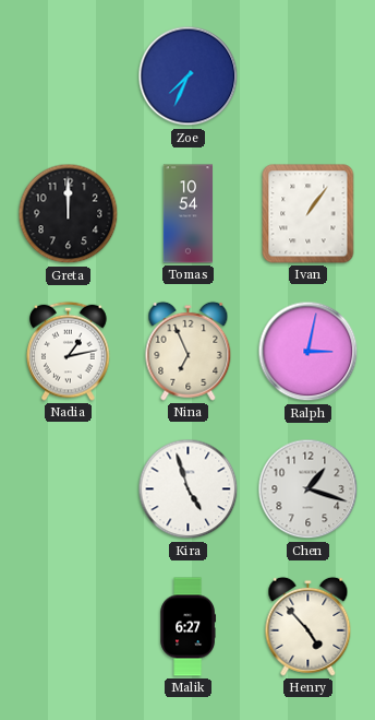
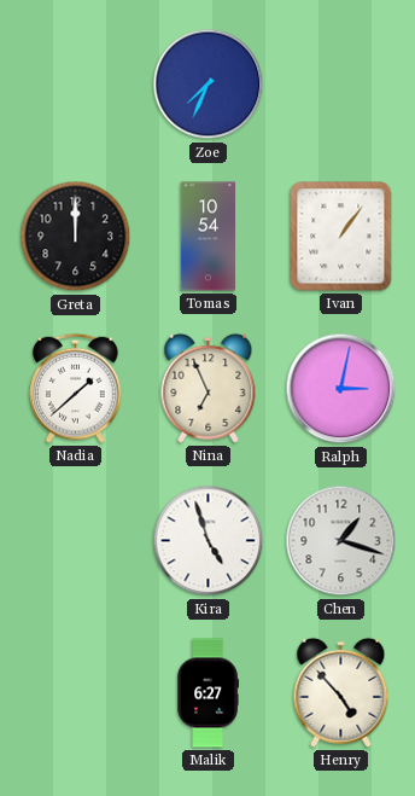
Nadia: 1:13 -> 1:38 (76, 388)
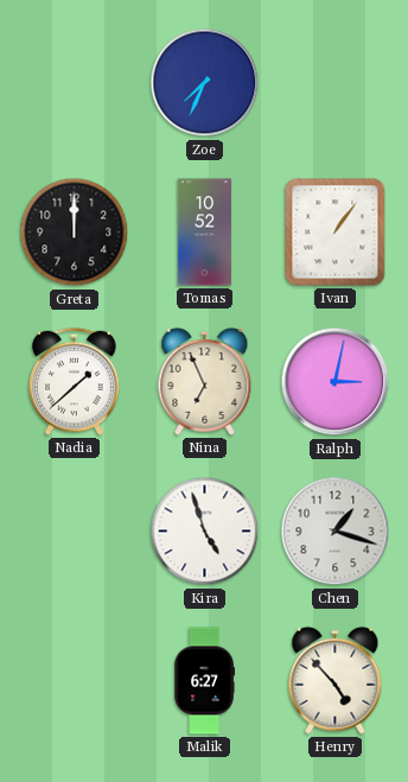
Tomas: 10:54 -> 10:52 (204, 233)
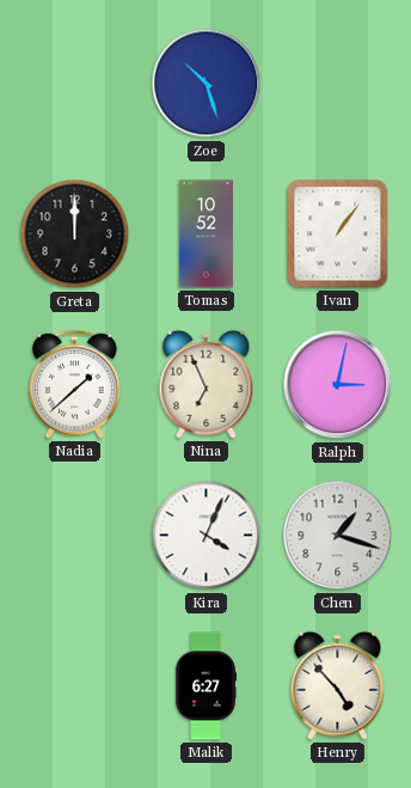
Zoe: 7:34 -> 10:27 (207, 84)
Kira: 4:57 -> 4:04 (207, 536)
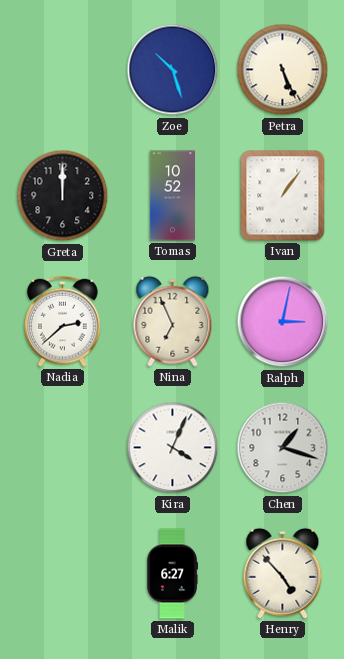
Petra: none -> 5:26 (283, 70)
Nadia: 1:38 -> 2:38 (63, 321)
